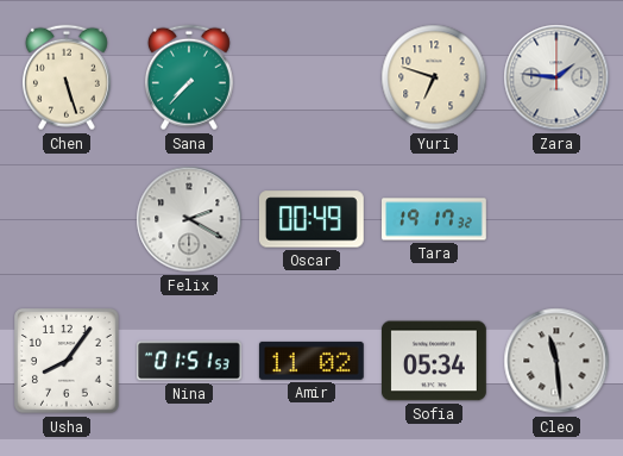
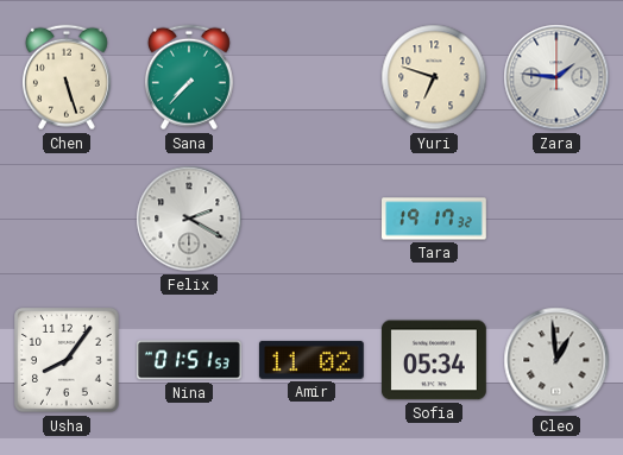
Oscar: 00:49 -> none (311, 219)
Cleo: 11:29 -> 12:59 (556, 360)
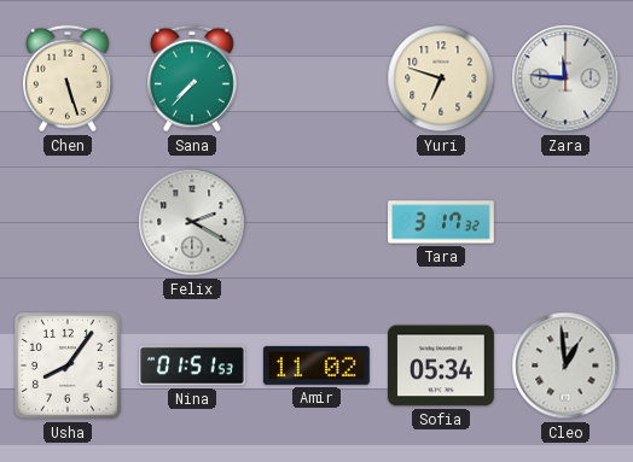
Zara: 1:46 -> 11:46 (565, 78)
Tara: 19:17 -> 3:17 (442, 222)
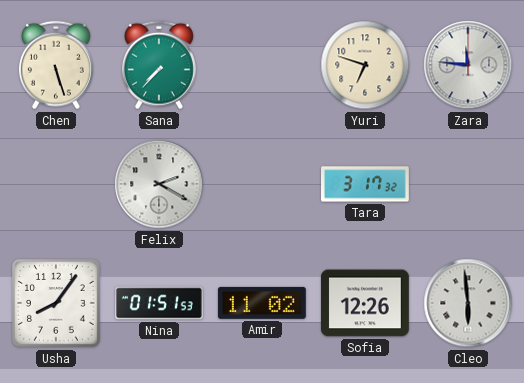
Sofia: 05:34 -> 12:26 (366, 303)
Cleo: 12:59 -> 5:59 (468, 303)
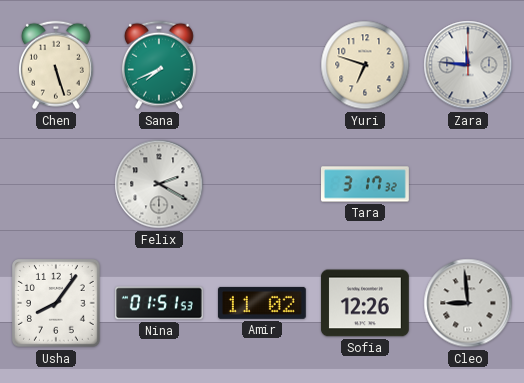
Sana: 7:37 -> 7:41 (159, 65)
Cleo: 5:59 -> 8:59 (468, 303)
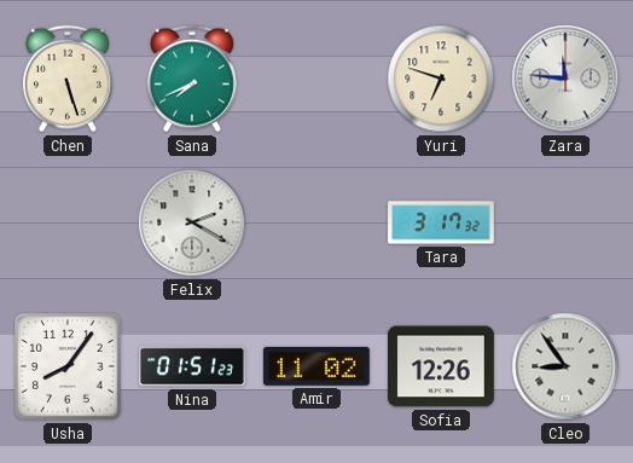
Nina: 01:51:53 -> 01:51:23 (193, 366)
Cleo: 8:59 -> 8:54 (565, 366)
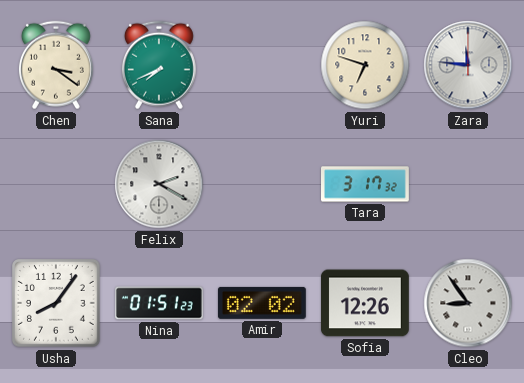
Chen: 5:27 -> 3:21 (56, 65)
Amir: 11:02 -> 02:02 (262, 303)
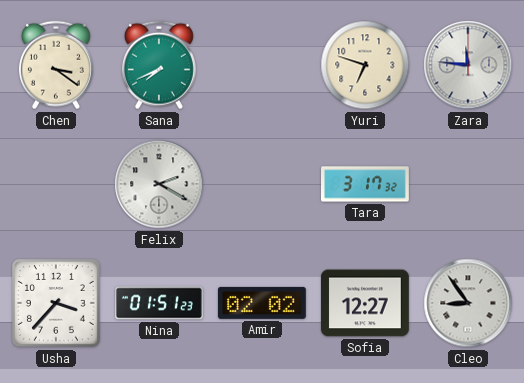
Usha: 8:06 -> 3:37 (57, 304)
Sofia: 12:26 -> 12:27 (366, 303)
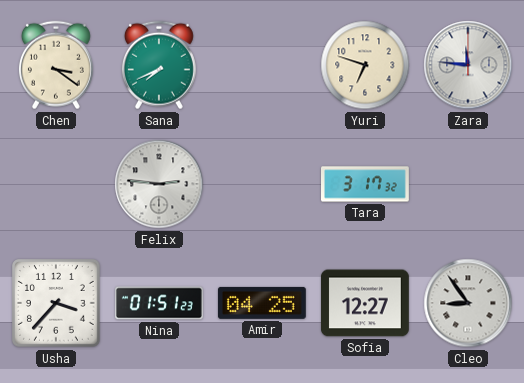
Felix: 2:20 -> 2:46 (159, 184)
Amir: 02:02 -> 04:25 (262, 303)
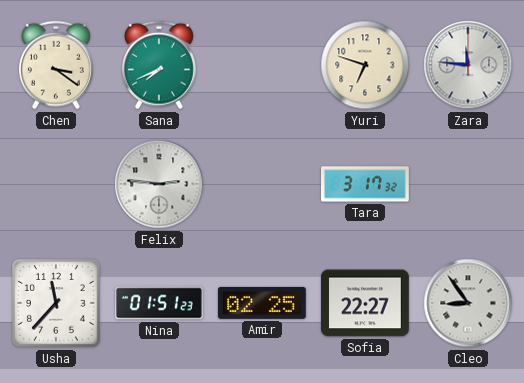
Usha: 3:37 -> 11:37 (57, 304)
Amir: 04:25 -> 02:25 (262, 303)
Sofia: 12:27 -> 22:27 (366, 303)
